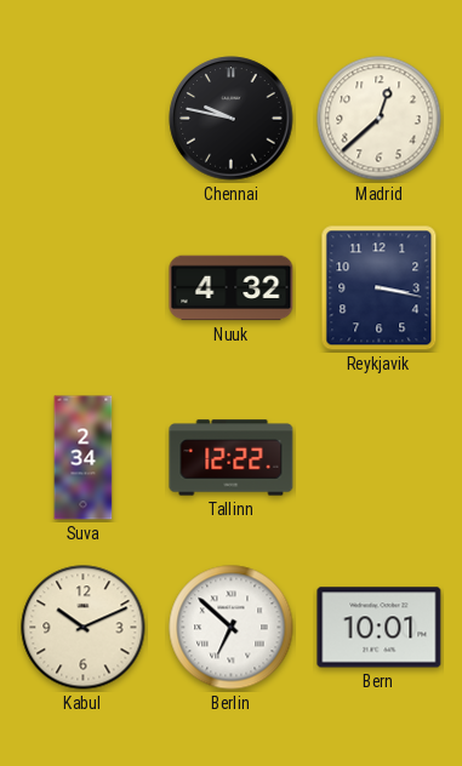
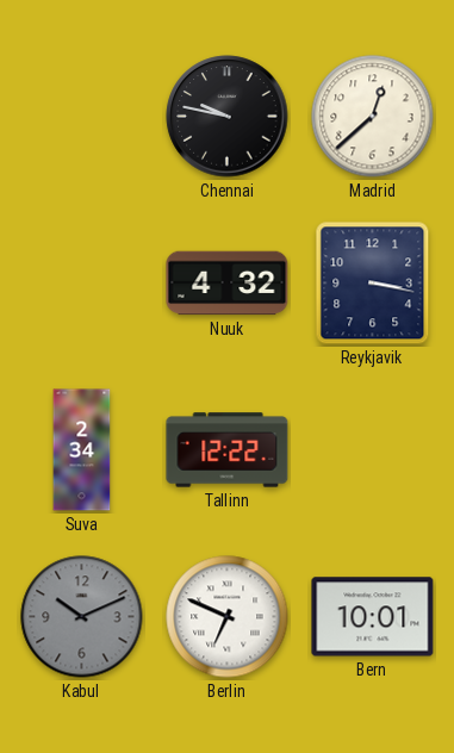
Kabul dial: cream -> grey (82, 617)
Berlin: 6:52 -> 6:49 (228, 617)
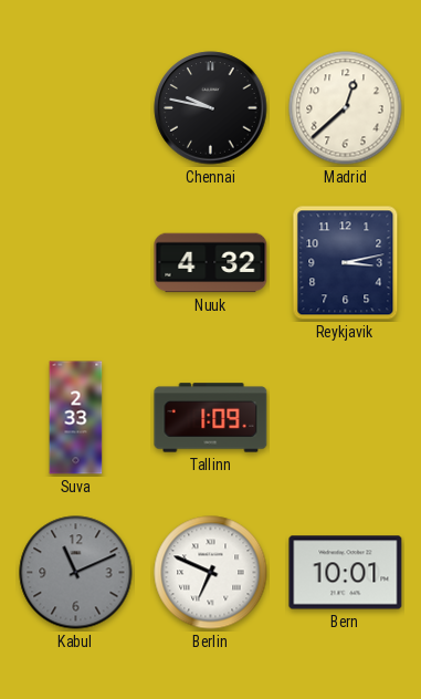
Reykjavik: 3:17 -> 3:13 (346, 263)
Suva: 2:34 -> 2:33 (76, 418)
Tallinn: 12:22 -> 1:09 (211, 418)
Kabul: 10:11 -> 11:11 (76, 573)
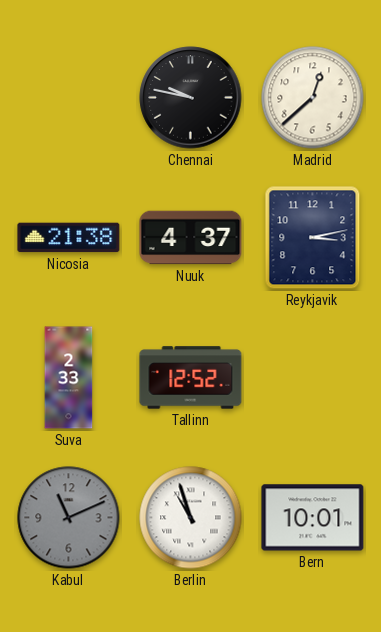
Nicosia: none -> 21:38 (69, 238)
Nuuk: 4:32 -> 4:37 (191, 238)
Tallinn: 1:09 -> 12:52 (191, 378)
Berlin: 6:49 -> 10:57 (191, 518)
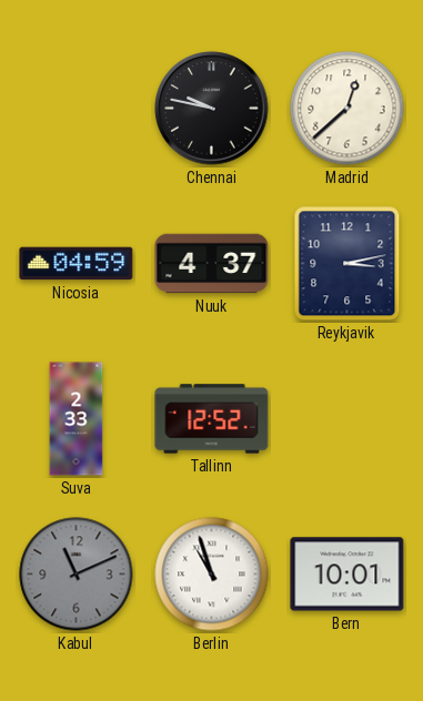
Nicosia: 21:38 -> 04:59 (77, 264)
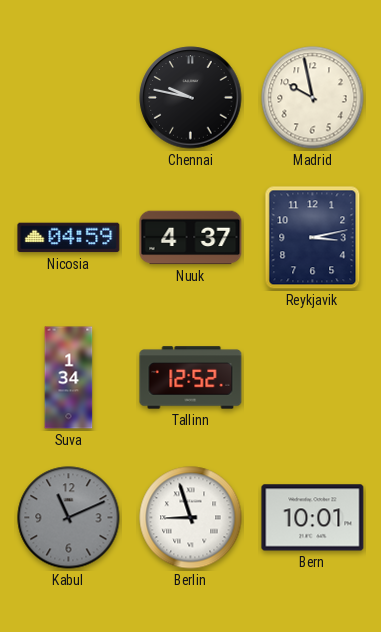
Madrid: 12:38 -> 9:58 (313, 98)
Suva: 2:33 -> 1:34 (69, 378)
Berlin: 10:57 -> 8:57 (191, 518)
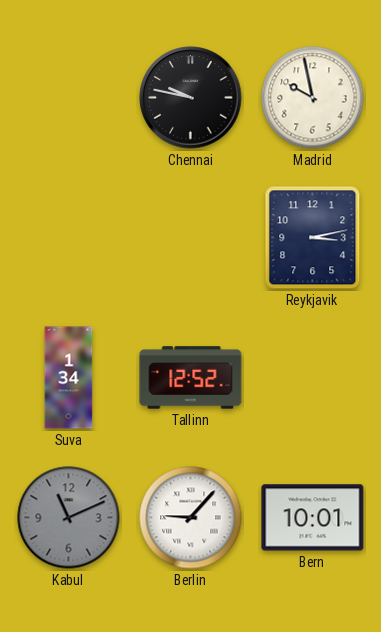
Nicosia: 04:59 -> none (69, 238)
Nuuk: 4:37 -> none (191, 238)
Berlin: 8:57 -> 9:07 (191, 518)
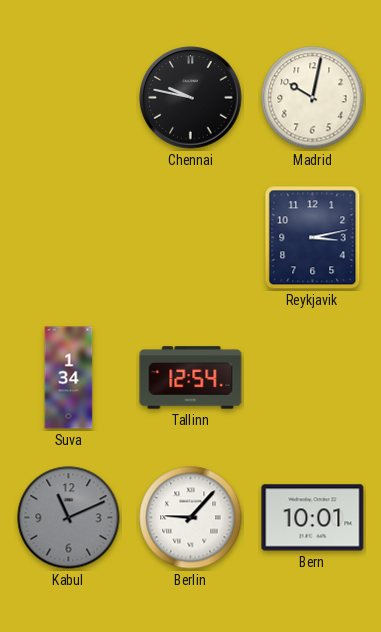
Madrid: 9:58 -> 10:02 (313, 98)
Tallinn: 12:52 -> 12:54 (191, 378)
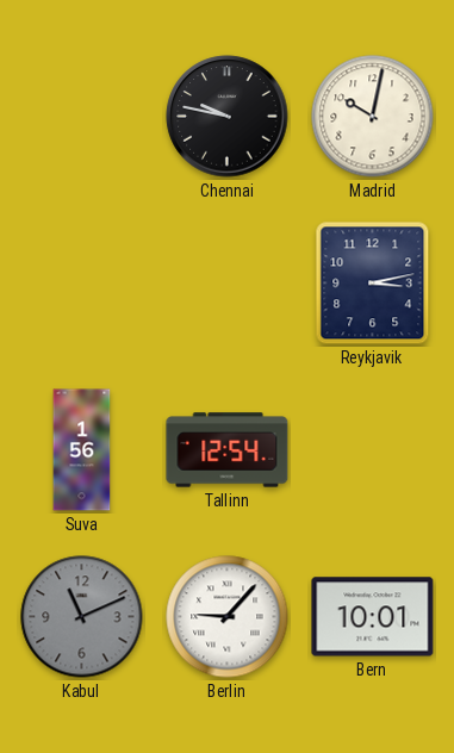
Suva: 1:34 -> 1:56 (82, 450)
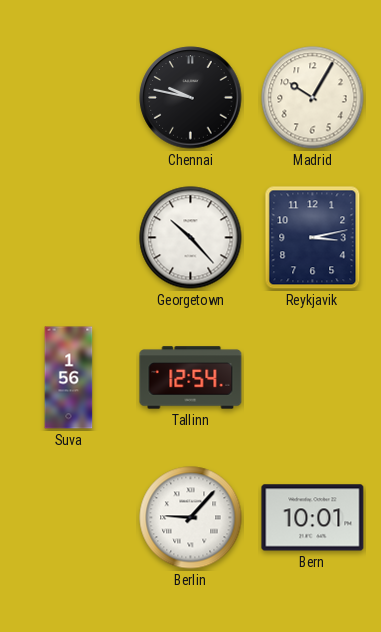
Madrid: 10:02 -> 10:05 (313, 98)
Georgetown: none -> 10:23 (191, 238)
Kabul: 11:11 -> none (82, 617)
